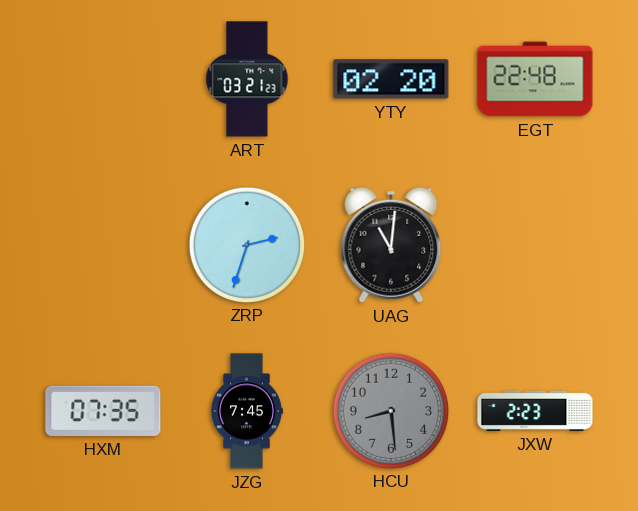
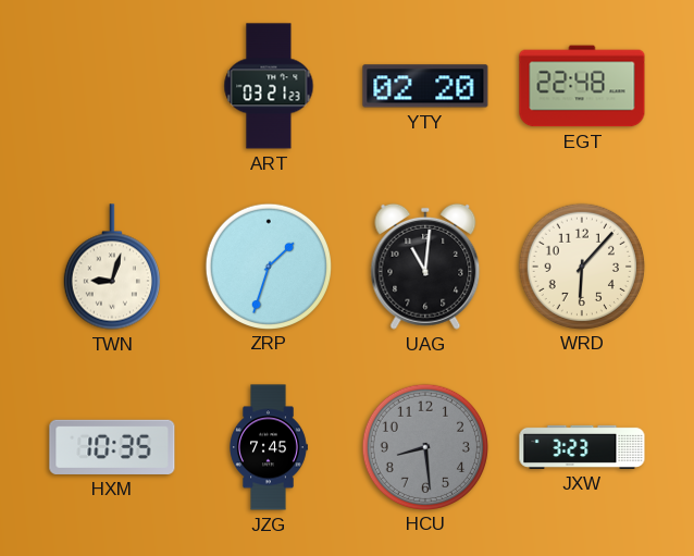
TWN: none -> 9:03 (112, 267)
ZRP: 2:33 -> 1:33 (268, 265)
WRD: none -> 6:07 (581, 265)
HXM: 07:35 -> 10:35 (112, 447)
JXW: 2:23 -> 3:23 (582, 447)
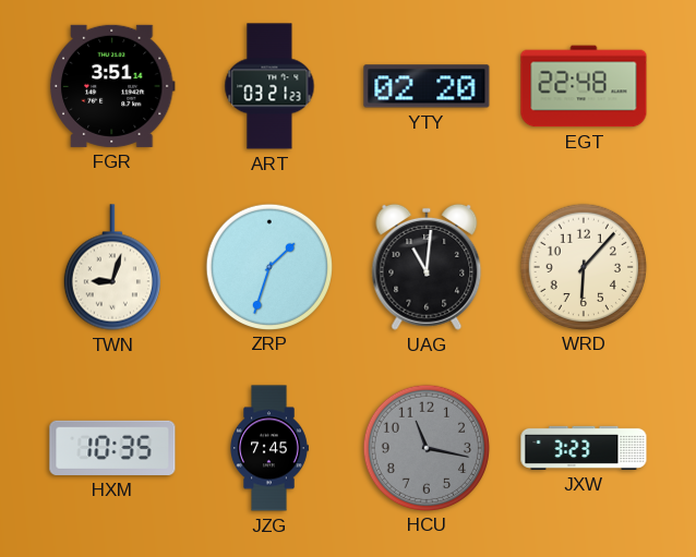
FGR: none -> 3:51 (112, 86)
HCU: 8:29 -> 11:17 (425, 447)
